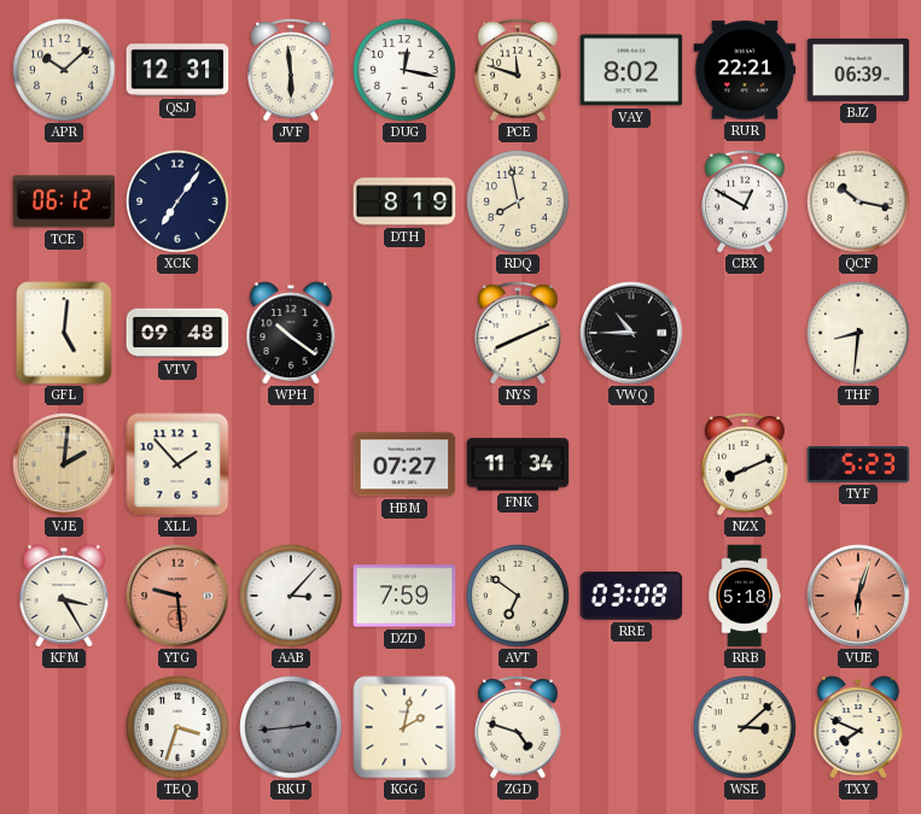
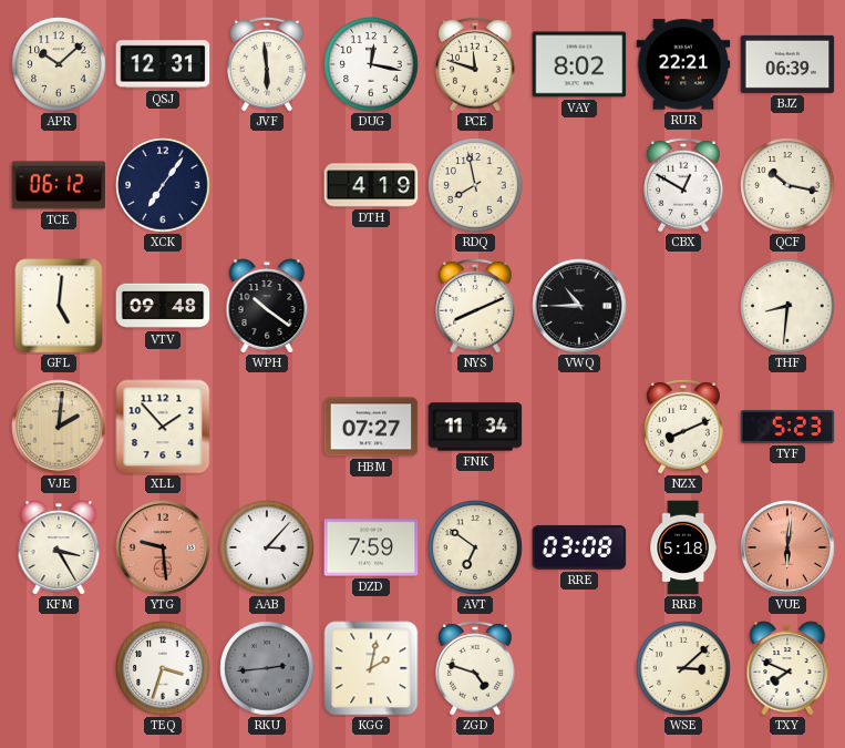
DTH: 8:19 -> 4:19 (371, 185)
VUE: 6:03 -> 6:01 (787, 547)
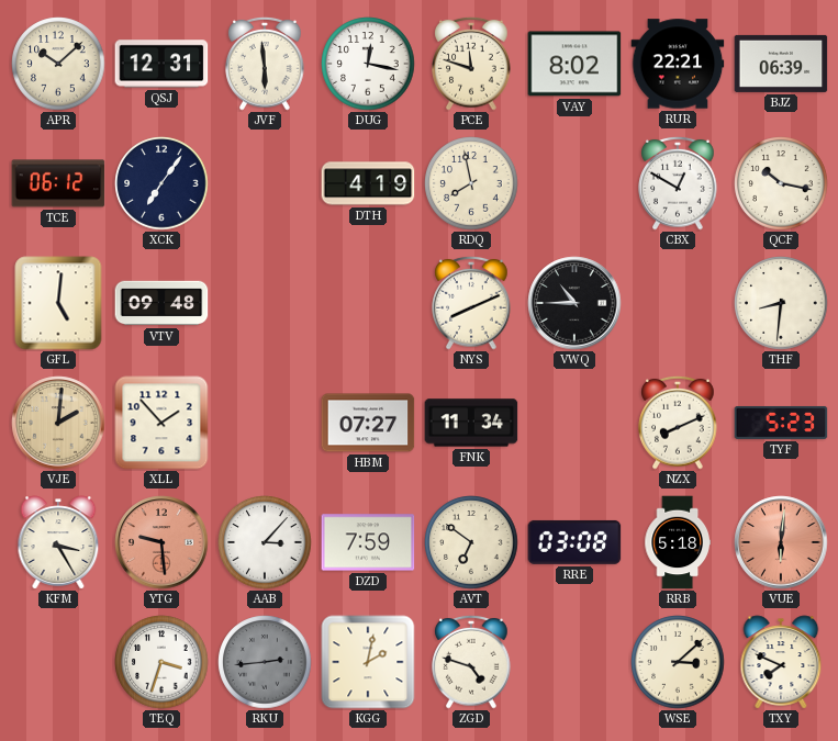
WPH: 10:21 -> none (267, 306)
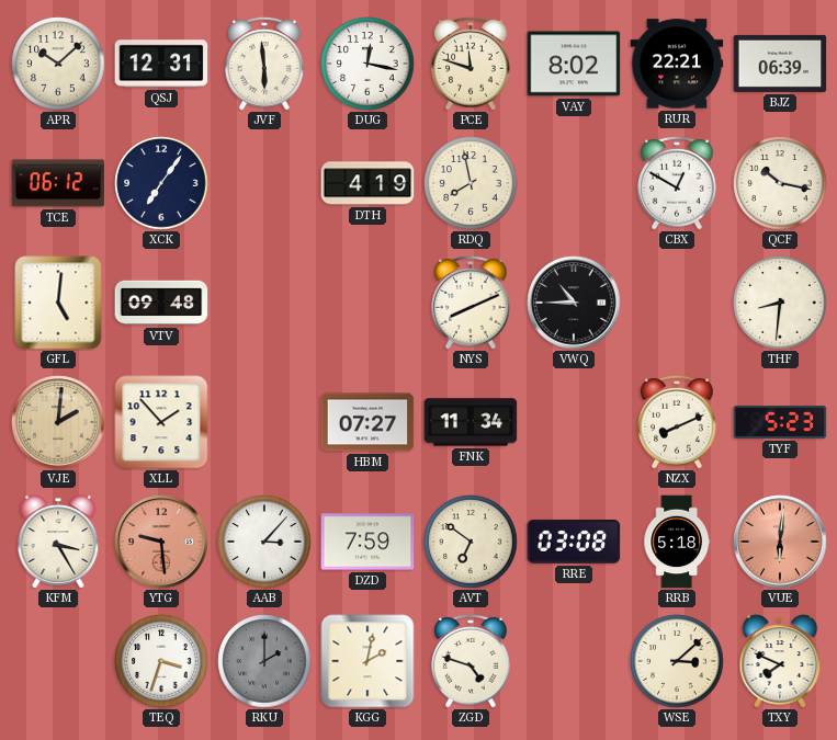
RKU: 2:44 -> 2:00 (264, 661)
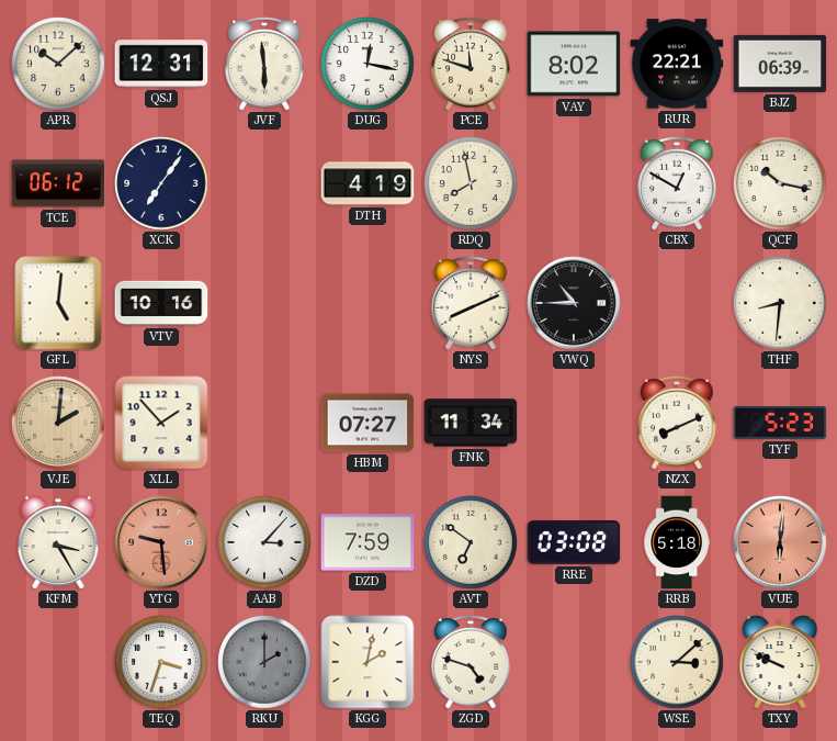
VTV: 09:48 -> 10:16 (161, 303)
TXY: 7:49 -> 9:49 (780, 662)
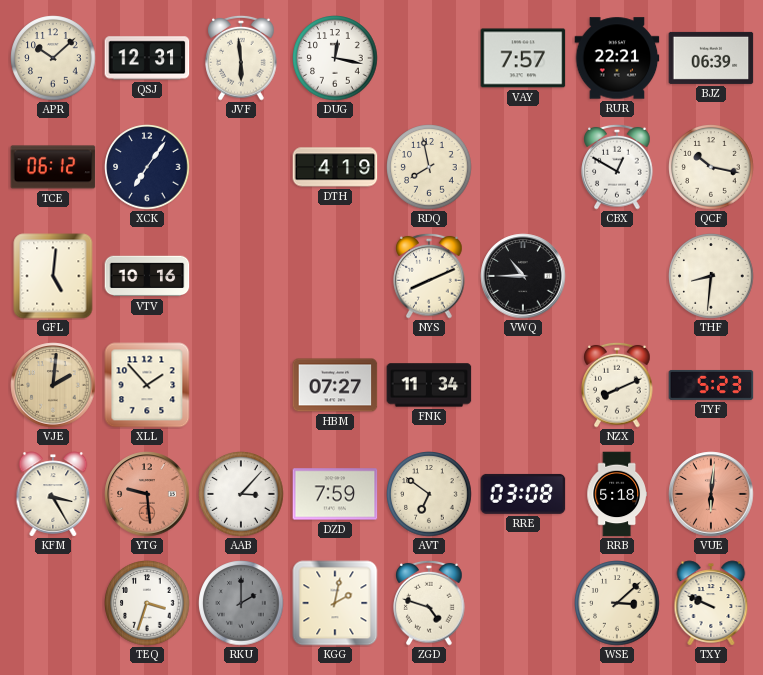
PCE: 11:48 -> none (471, 64)
VAY: 8:02 -> 7:57 (523, 58)
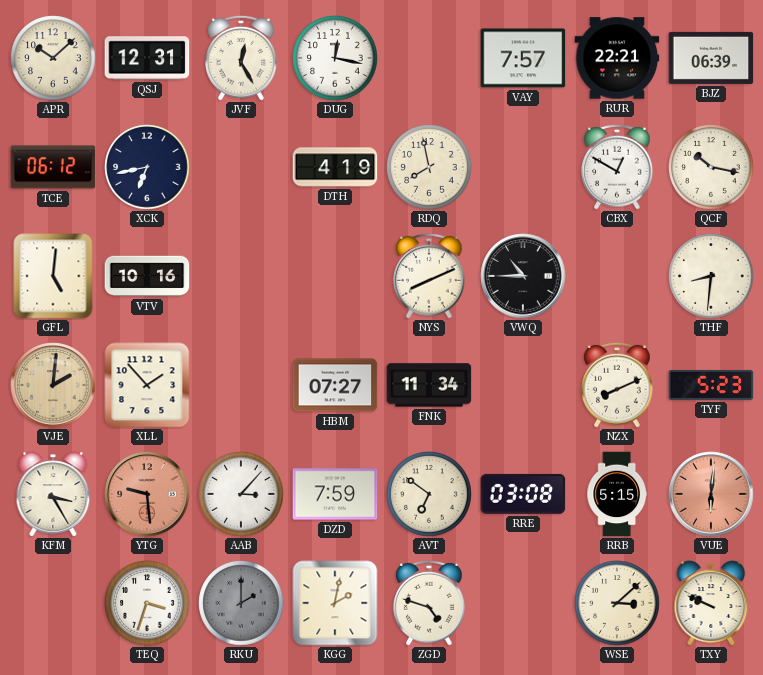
JVF: 5:59 -> 12:25 (241, 58)
XCK: 7:06 -> 6:43 (147, 167)
RRB: 5:18 -> 5:15 (617, 494)
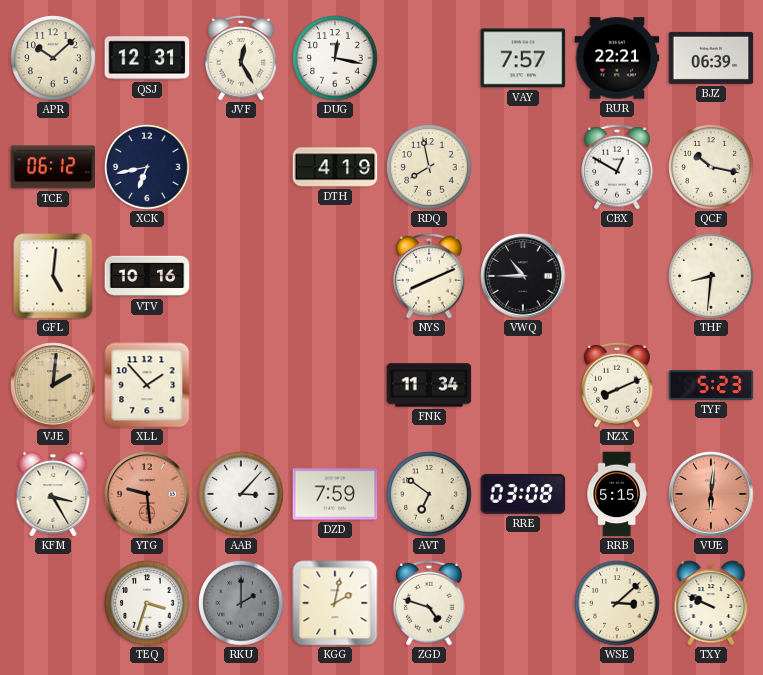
HBM: 07:27 -> none (335, 385)
